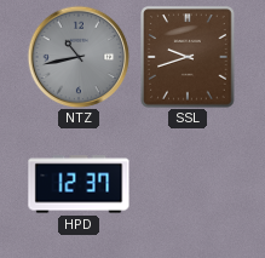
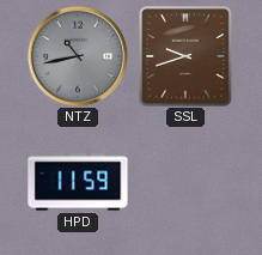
HPD: 12:37 -> 11:59 (78, 182)
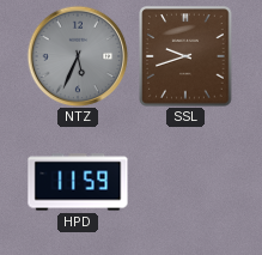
NTZ: 10:43 -> 5:34 (78, 56)
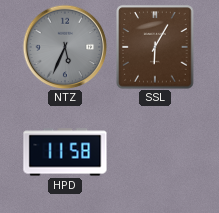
SSL: 9:42 -> 6:05 (155, 47)
HPD: 11:59 -> 11:58 (65, 152)
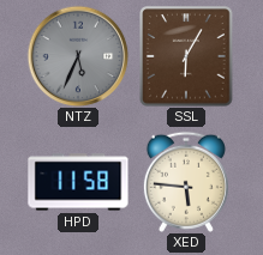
XED: none -> 5:46 (186, 182)
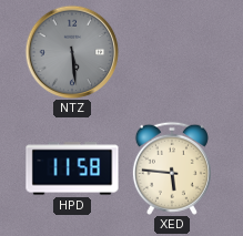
NTZ: 5:34 -> 5:29 (72, 52)
SSL: 6:05 -> none (186, 56)
